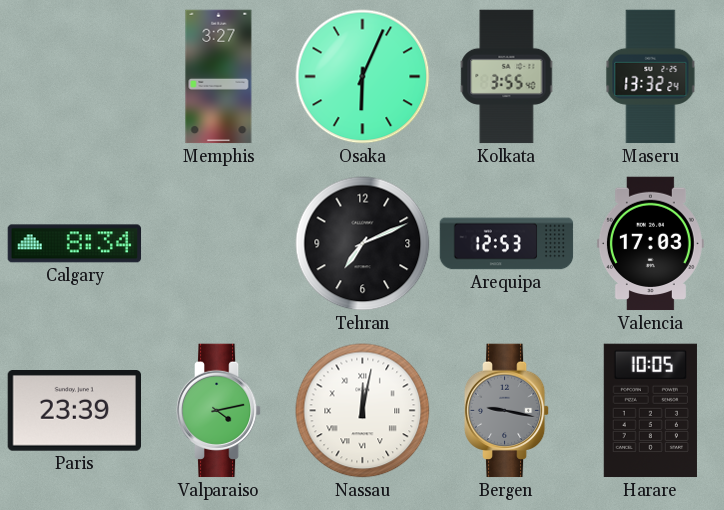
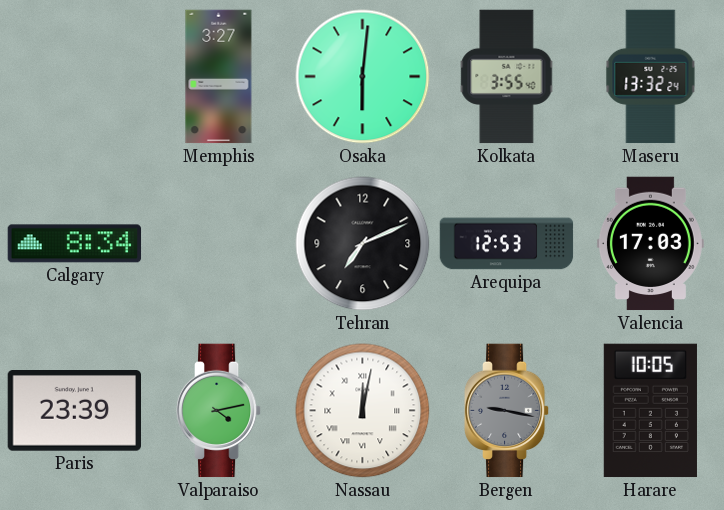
Osaka: 6:04 -> 6:01 (363, 77)
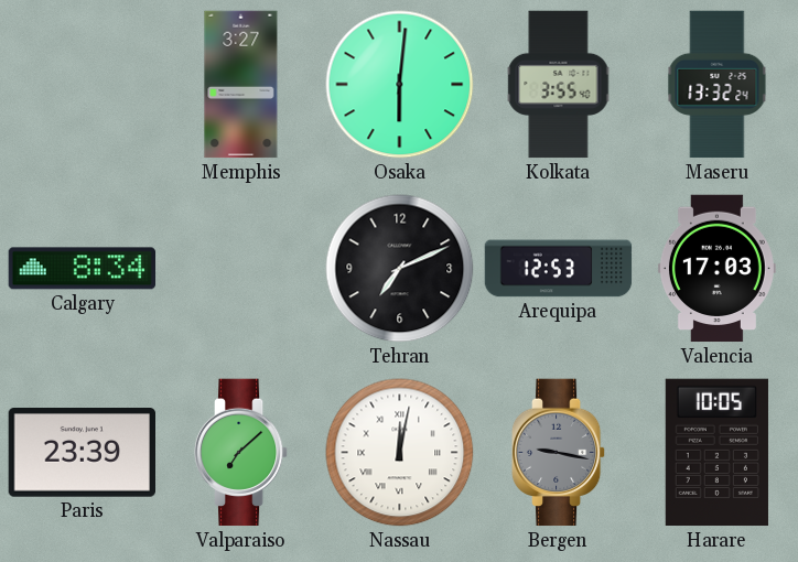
Valparaiso: 4:13 -> 7:08 (241, 453)
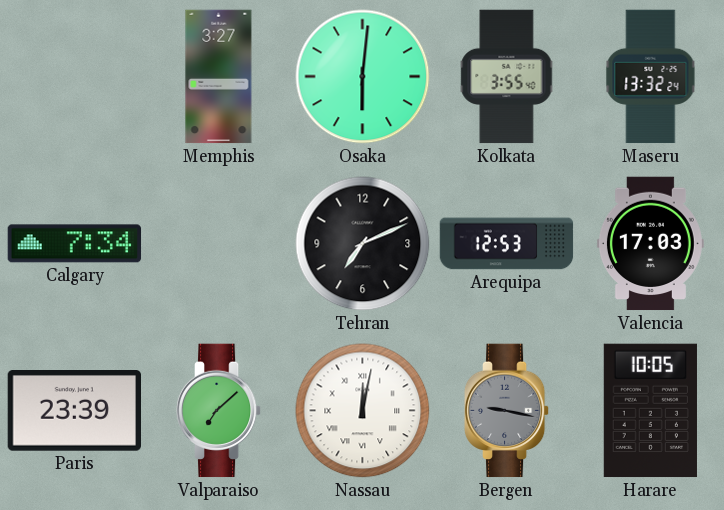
Calgary: 8:34 -> 7:34 (75, 244)
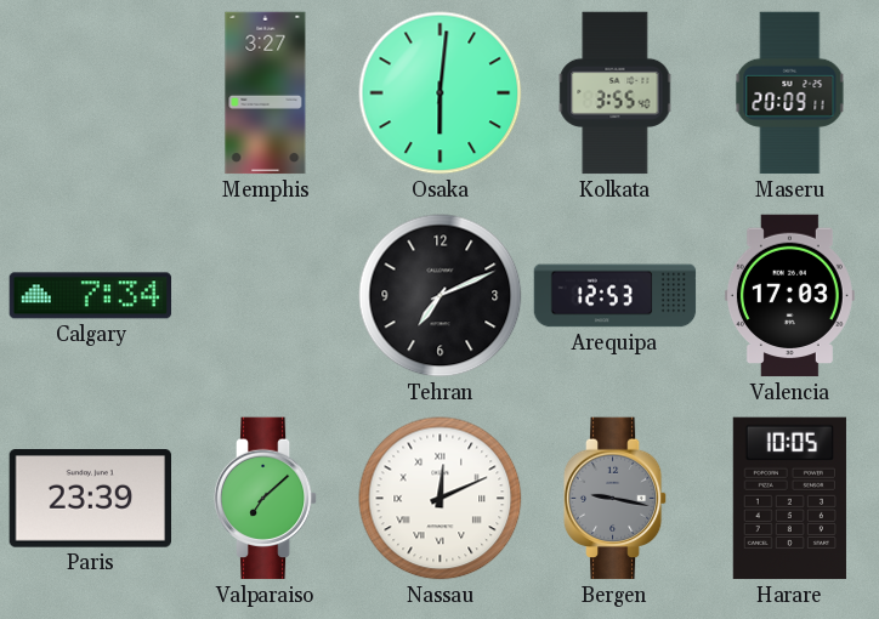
Maseru: 13:32 -> 20:09 (790, 93)
Nassau: 12:02 -> 12:11 (441, 499)
